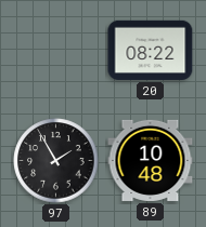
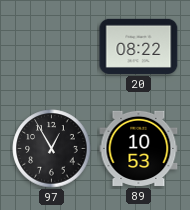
97: 1:55 -> 12:55 (52, 149)
89: 10:48 -> 10:53 (139, 148)
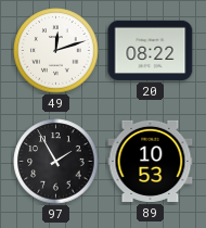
49: none -> 12:12 (56, 51)
97: 12:55 -> 1:55 (56, 162)
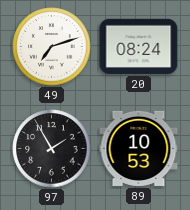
49: 12:12 -> 7:12 (52, 47)
20: 08:22 -> 08:24 (139, 46)
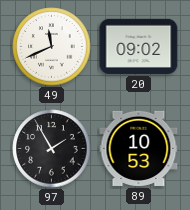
49: 7:12 -> 11:41 (52, 47)
20: 08:24 -> 09:02 (139, 46)
